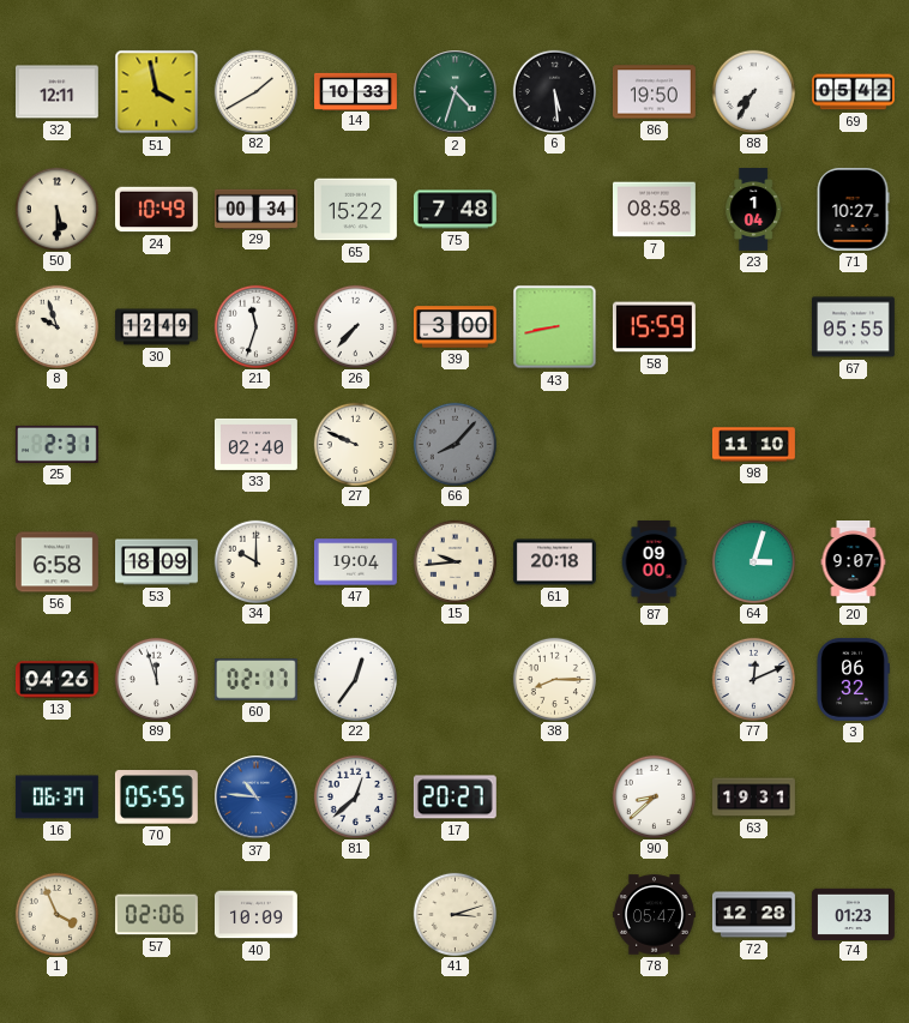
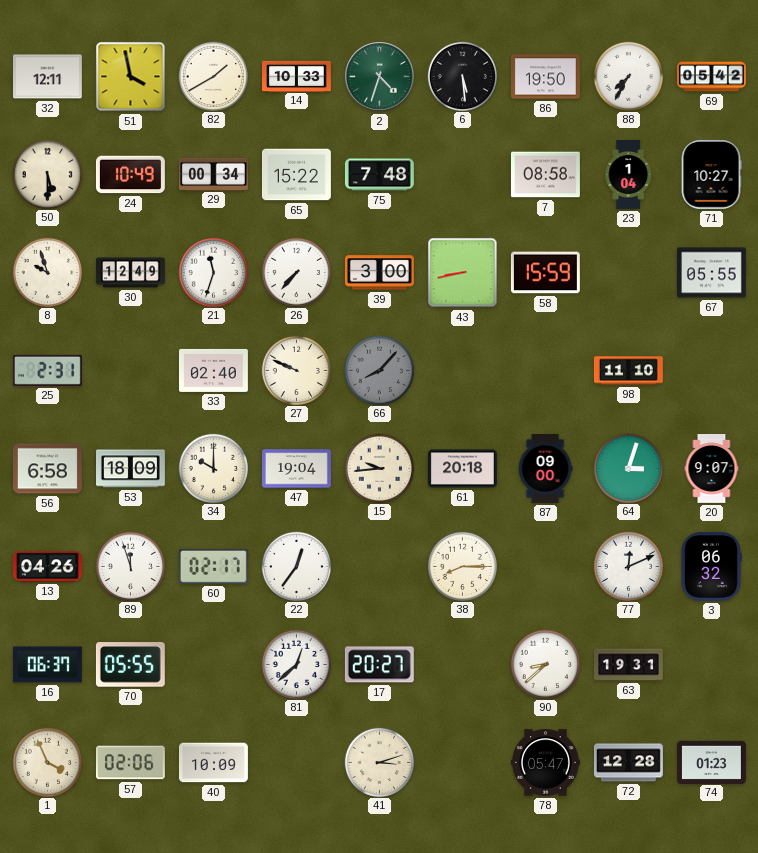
37: 10:46 -> none (257, 798)
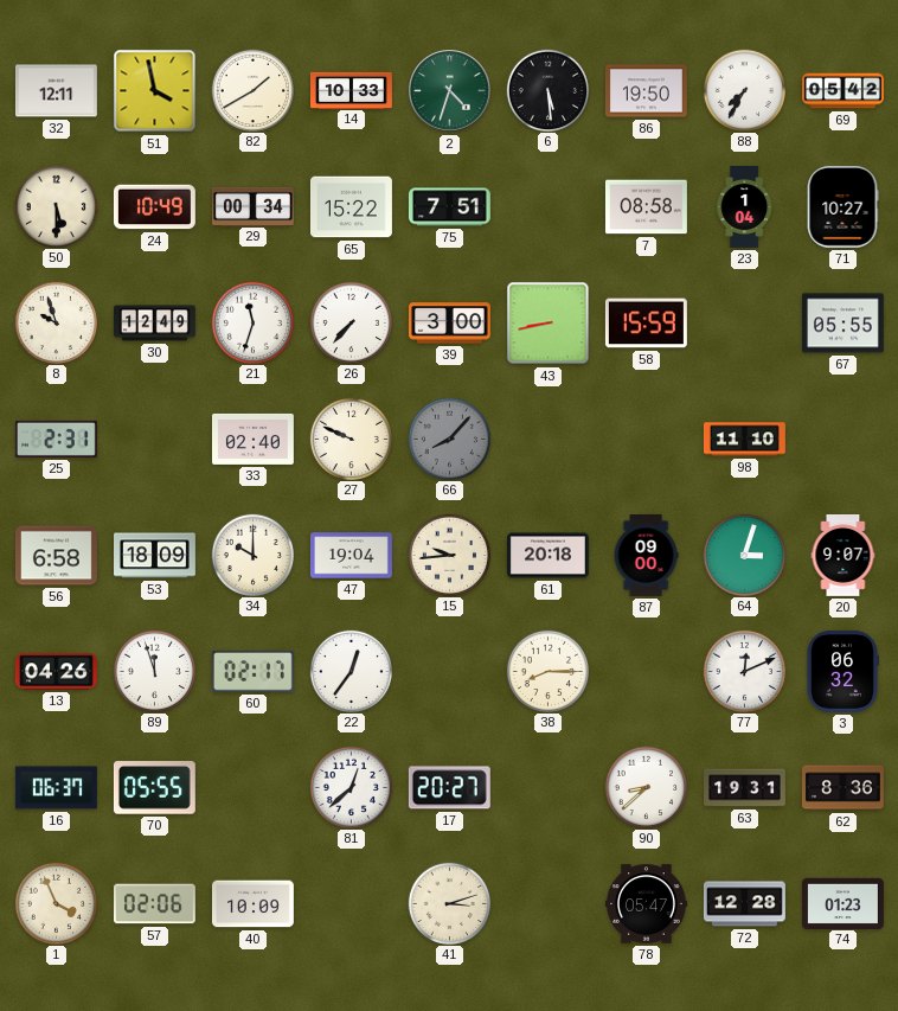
75: 7:48 -> 7:51 (449, 207)
62: none -> 8:36 (842, 788)
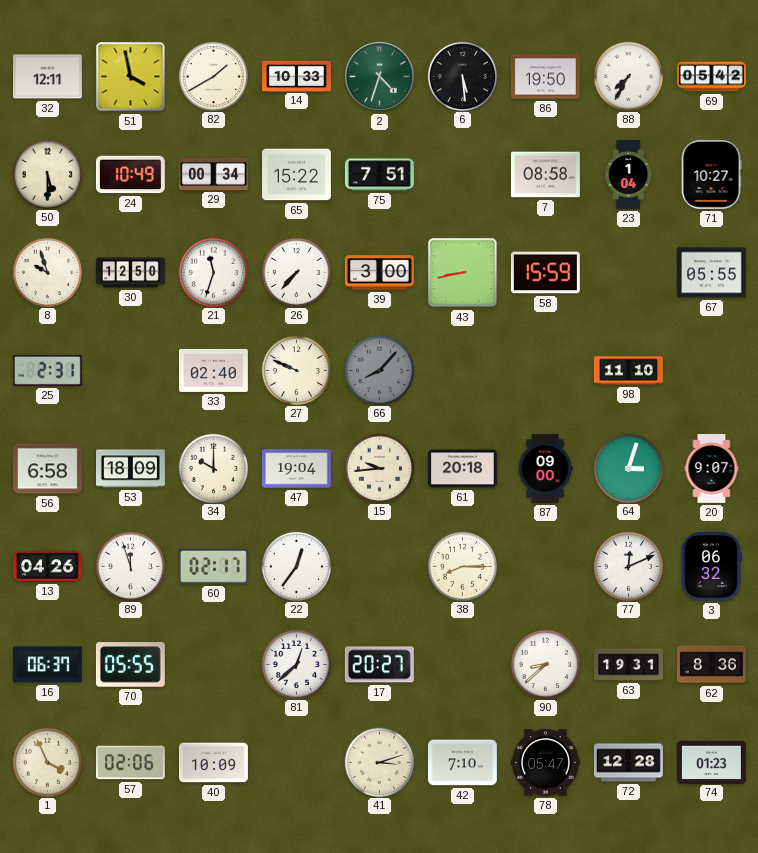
30: 12:49 -> 12:50 (131, 273)
42: none -> 7:10 (462, 763)
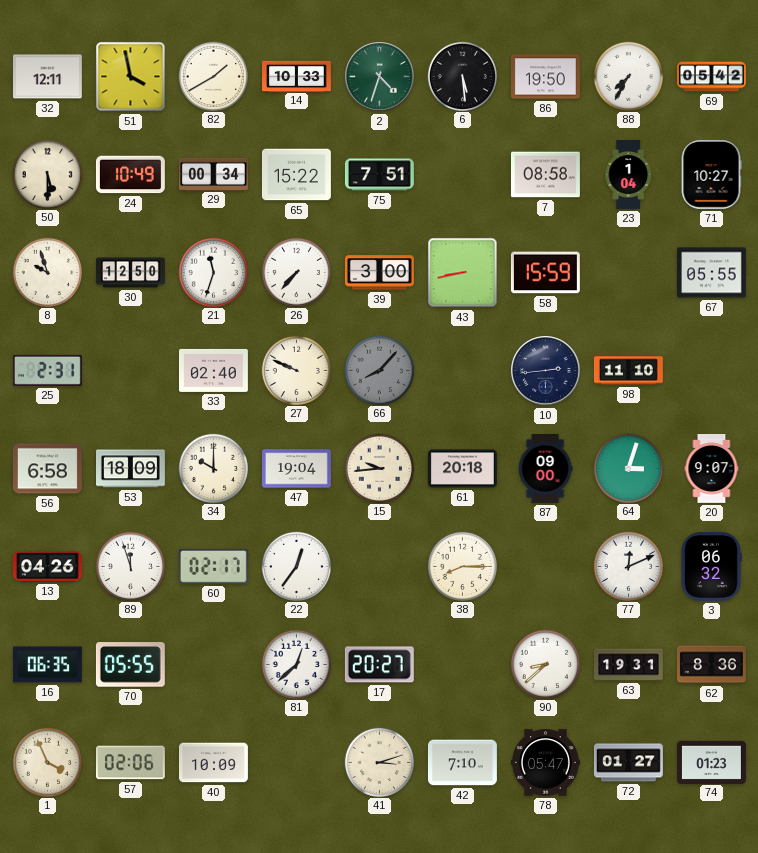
10: none -> 2:44 (546, 371)
16: 06:37 -> 06:35 (47, 665)
72: 12:28 -> 01:27 (629, 763)
